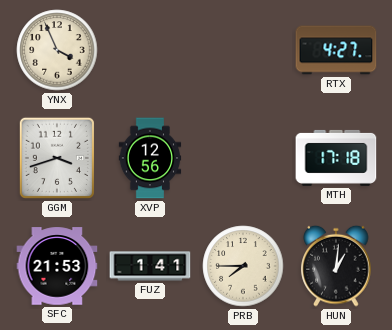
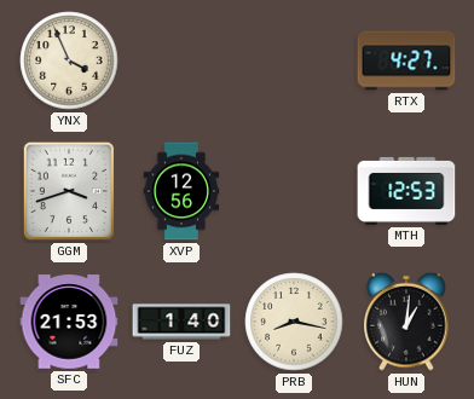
MTH: 17:18 -> 12:53 (406, 191)
FUZ: 1:41 -> 1:40 (181, 322)
PRB: 7:45 -> 8:17 (294, 322)
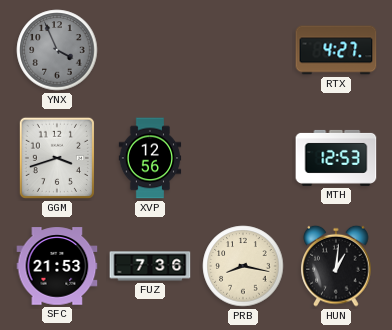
YNX dial: cream -> grey (57, 50)
FUZ: 1:40 -> 7:36 (150, 266)
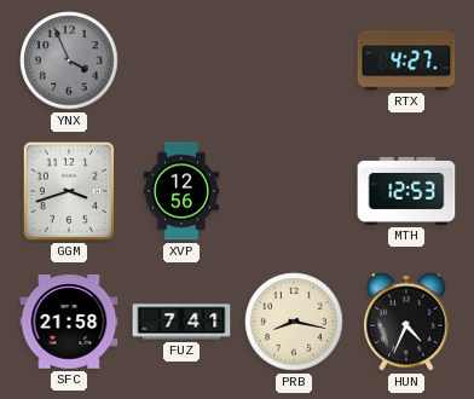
SFC: 21:53 -> 21:58 (69, 322)
FUZ: 7:36 -> 7:41 (181, 322)
HUN: 1:01 -> 4:34 (406, 322)
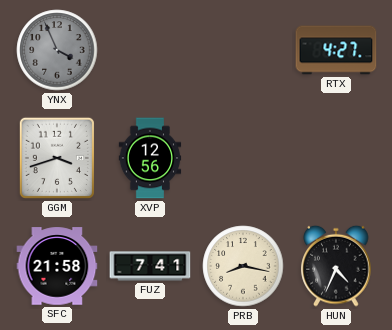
MTH: 12:53 -> none (406, 191)
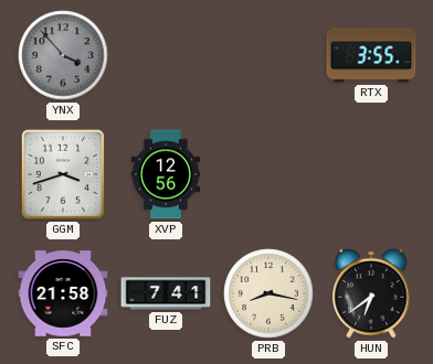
YNX: 3:56 -> 3:53 (63, 55)
RTX: 4:27 -> 3:55 (371, 55)
HUN: 4:34 -> 6:39 (371, 293)
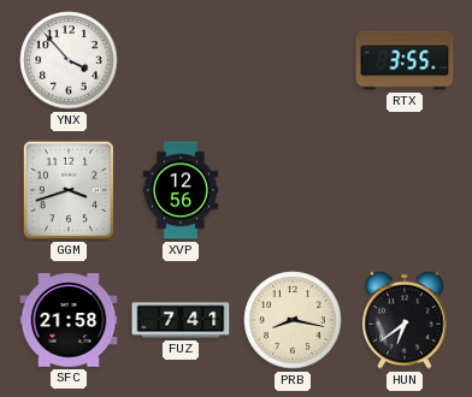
YNX dial: grey -> white (69, 60)
